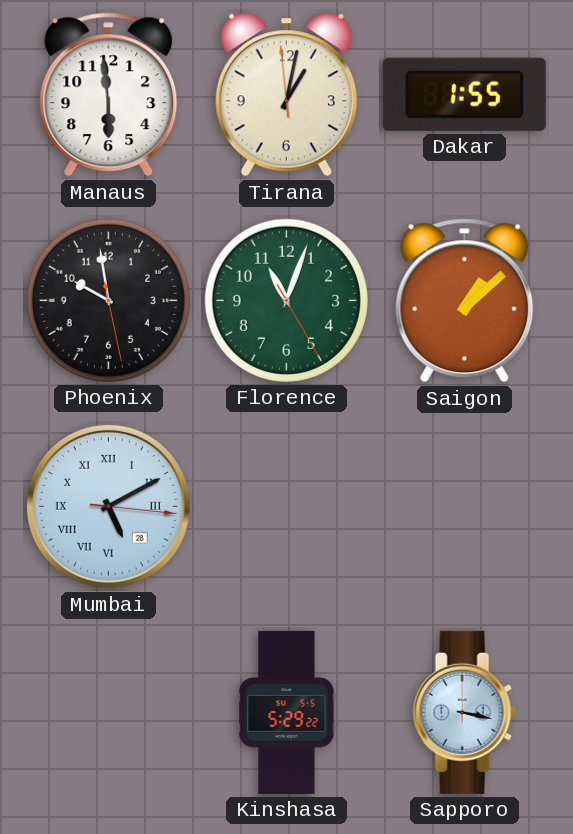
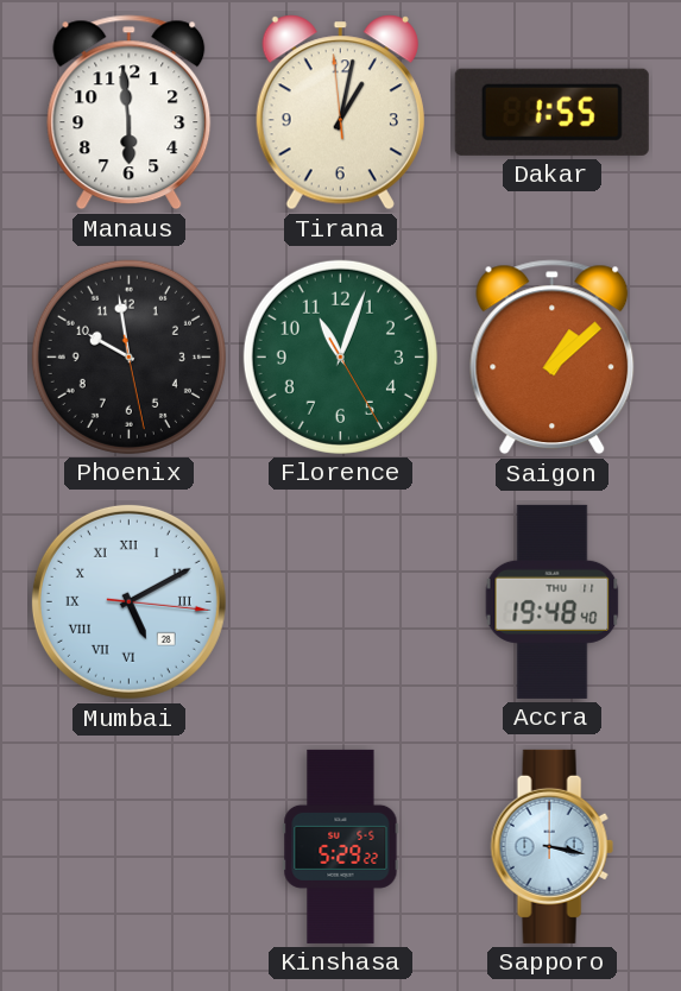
Accra: none -> 19:48 (553, 601)
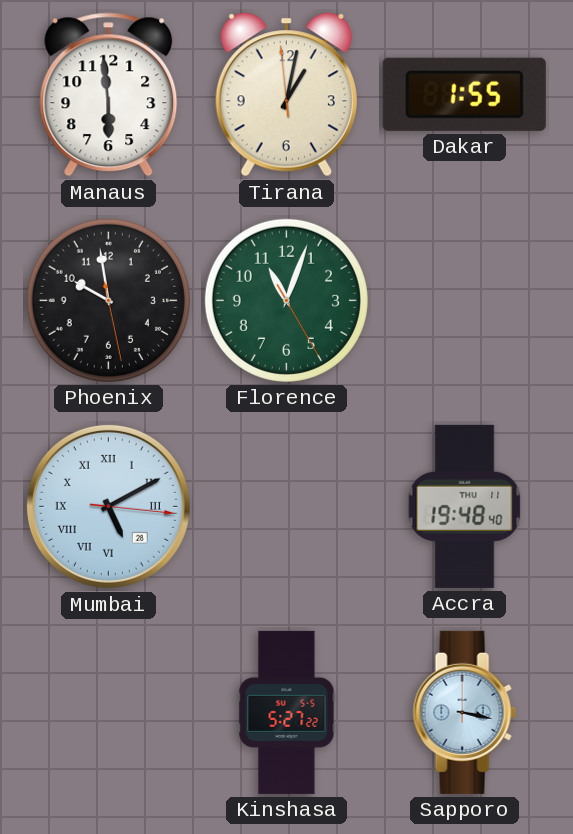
Saigon: 1:08 -> none (553, 358)
Kinshasa: 5:29 -> 5:27 (287, 712)
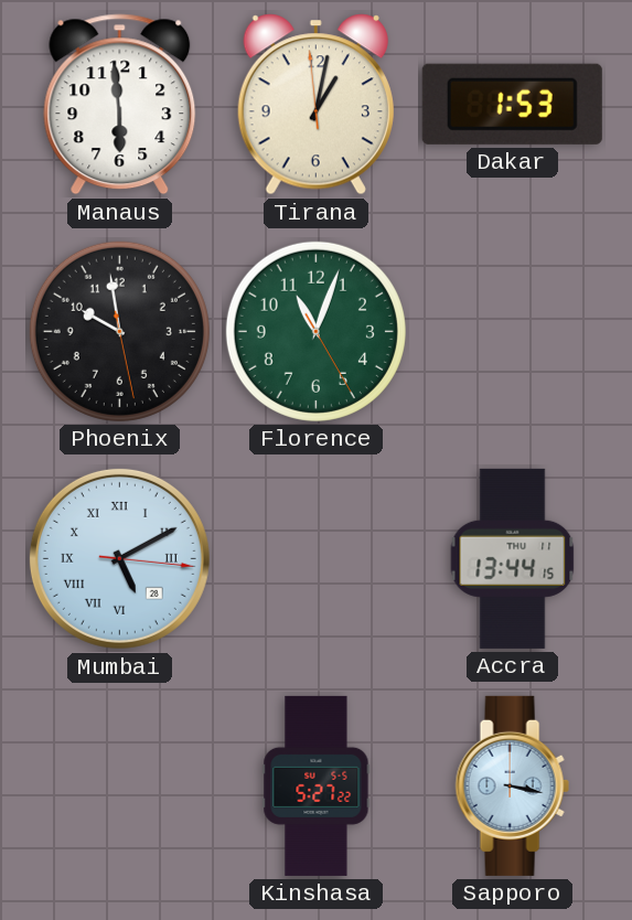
Dakar: 1:55 -> 1:53 (512, 104)
Accra: 19:48 -> 13:44 (513, 558)
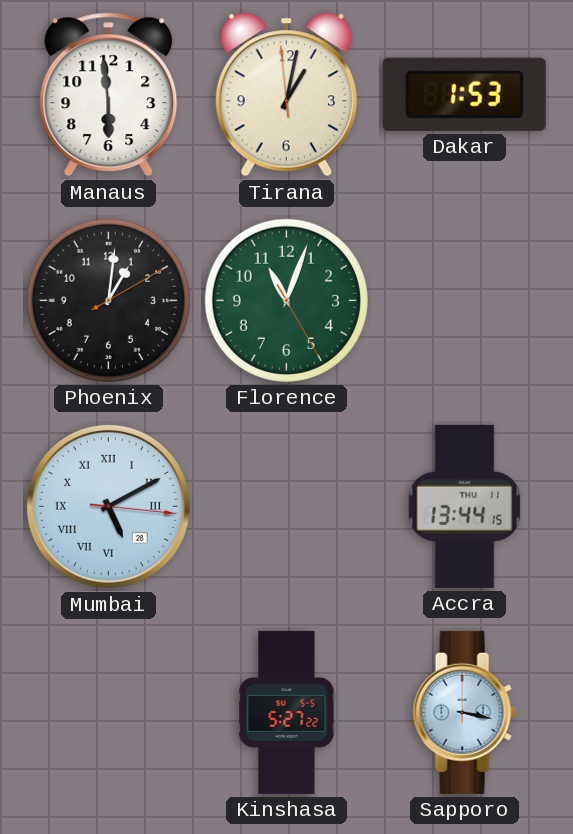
Phoenix: 9:58 -> 1:01 (108, 300)
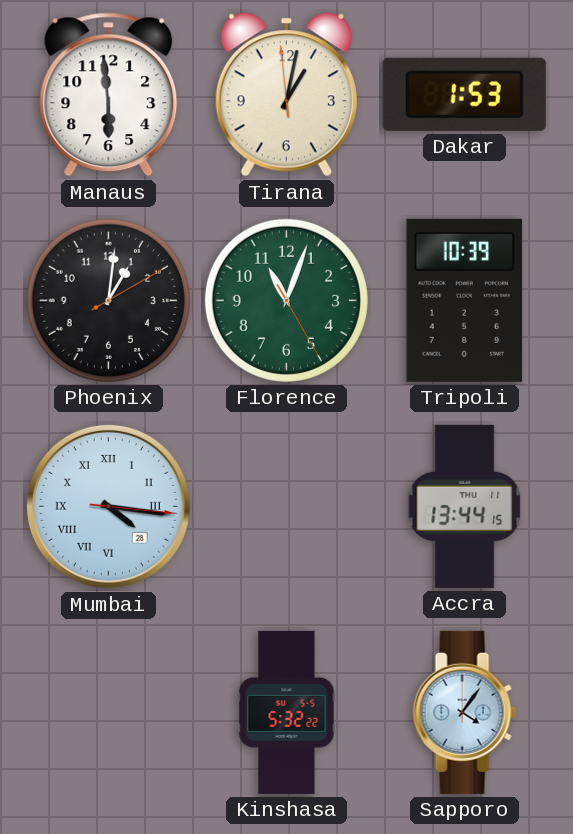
Tripoli: none -> 10:39 (465, 300)
Mumbai: 5:10 -> 4:16 (108, 506)
Kinshasa: 5:27 -> 5:32 (287, 712)
Sapporo: 3:17 -> 4:06 (464, 712)
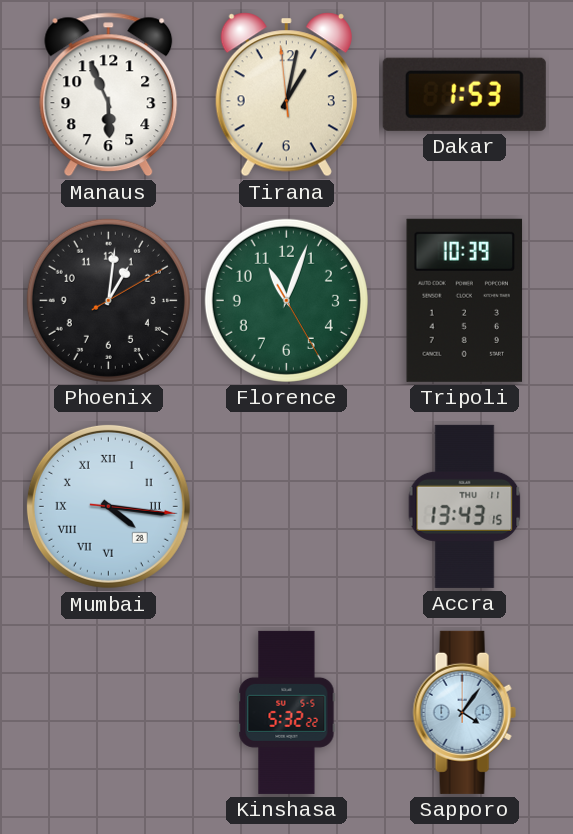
Manaus: 5:59 -> 5:56 (109, 95)
Accra: 13:44 -> 13:43 (465, 506)
